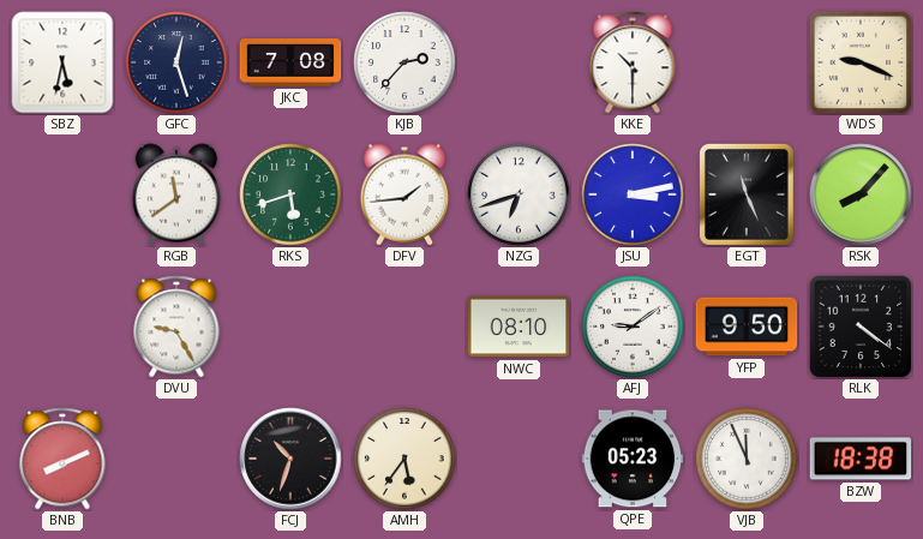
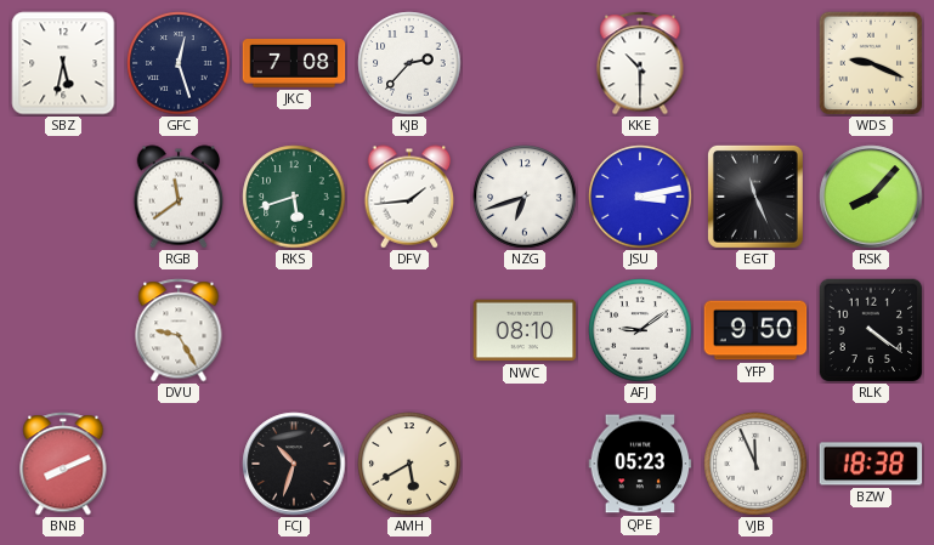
AMH: 5:36 -> 5:40 (409, 464)
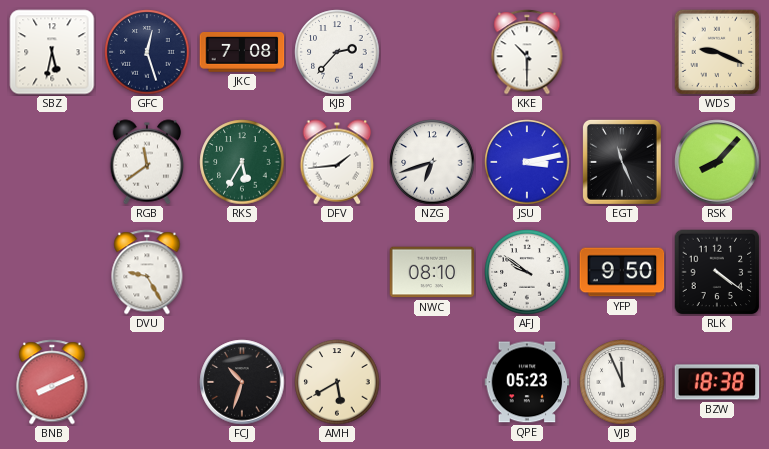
RKS: 5:42 -> 5:35 (242, 162)
AFJ: 9:09 -> 9:51 (527, 272)
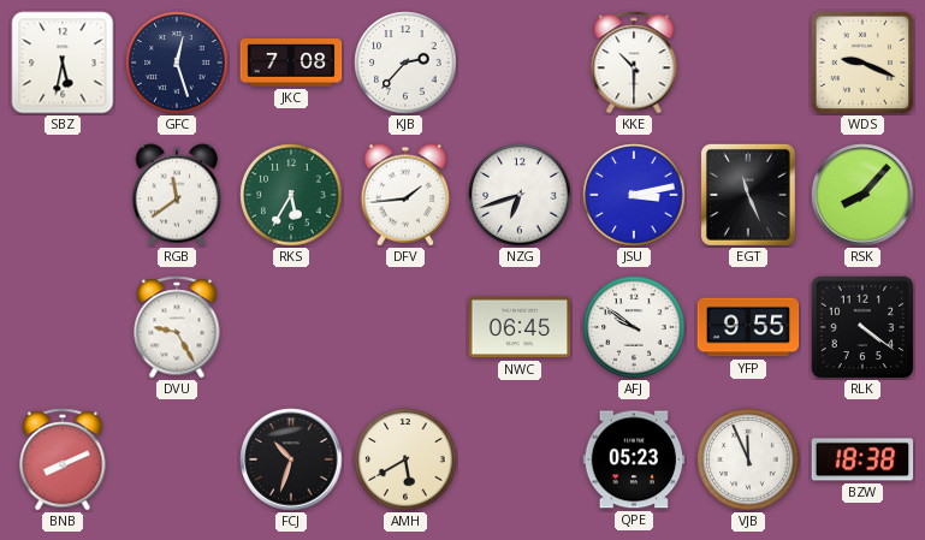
NWC: 08:10 -> 06:45 (520, 327)
YFP: 9:50 -> 9:55 (748, 327)
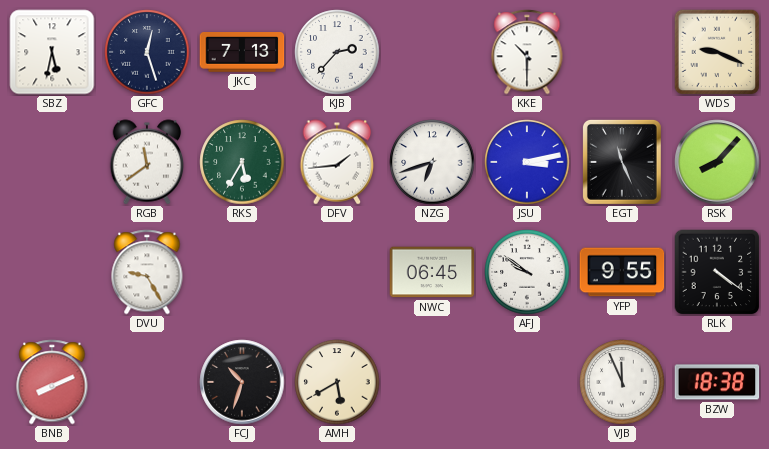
JKC: 7:08 -> 7:13 (242, 53)
QPE: 05:23 -> none (634, 459)
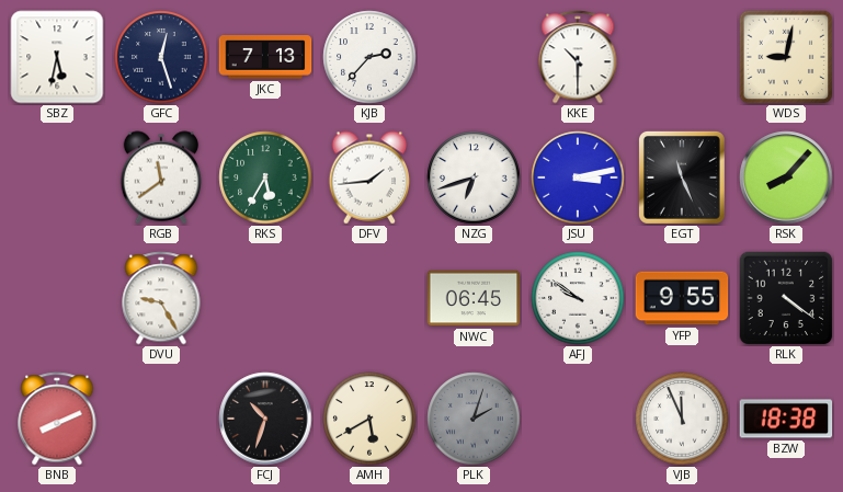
WDS: 9:19 -> 9:02 (786, 57)
PLK: none -> 2:03 (474, 419)
